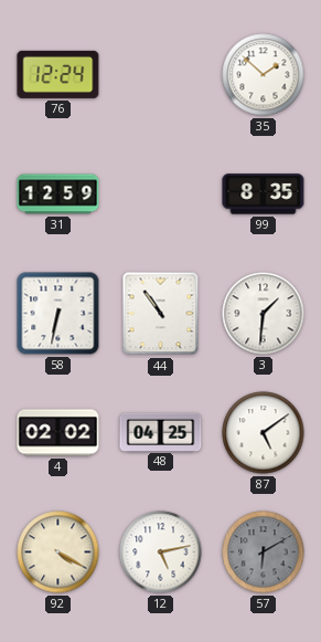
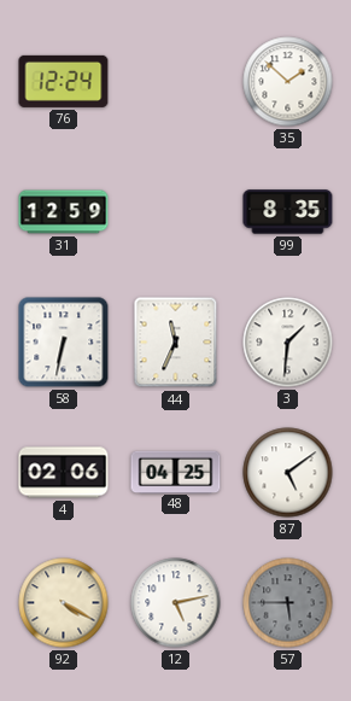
44: 10:54 -> 11:34 (176, 343)
4: 02:02 -> 02:06 (64, 473)
57: 6:10 -> 5:45 (288, 603)
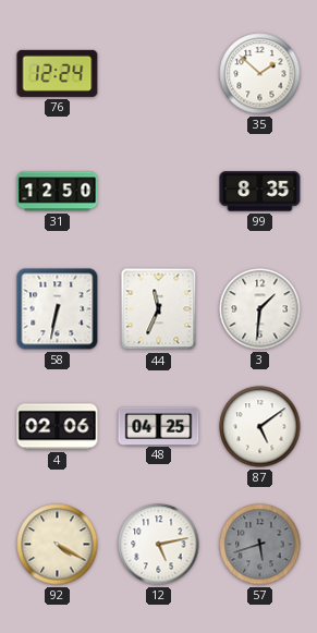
31: 12:59 -> 12:50 (58, 192)
57: 5:45 -> 5:42 (260, 545)
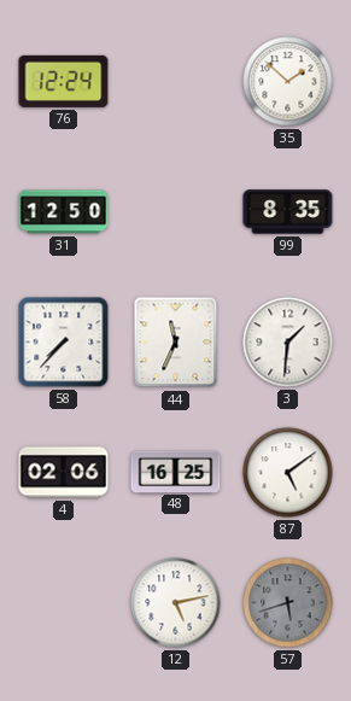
58: 6:32 -> 7:37 (64, 343)
48: 04:25 -> 16:25 (176, 472)
92: 4:20 -> none (58, 545)
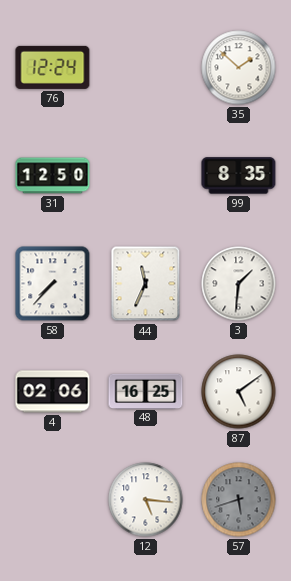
12: 5:13 -> 5:16 (146, 500)
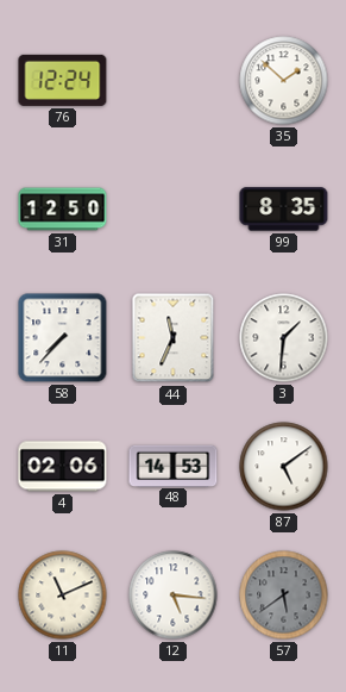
48: 16:25 -> 14:53 (174, 466)
11: none -> 11:11 (63, 596)
57: 5:42 -> 5:39 (284, 596)
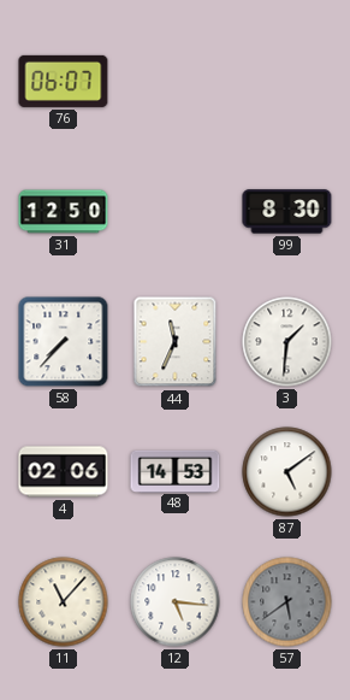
76: 12:24 -> 06:07 (64, 81)
35: 1:52 -> none (284, 81)
99: 8:35 -> 8:30 (287, 212)
11: 11:11 -> 11:07 (64, 602)
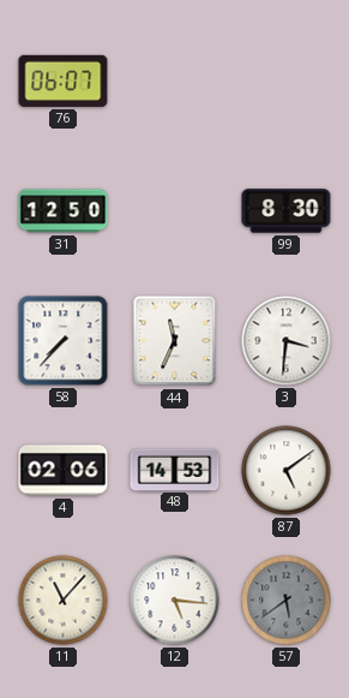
3: 1:31 -> 3:31 (287, 341)
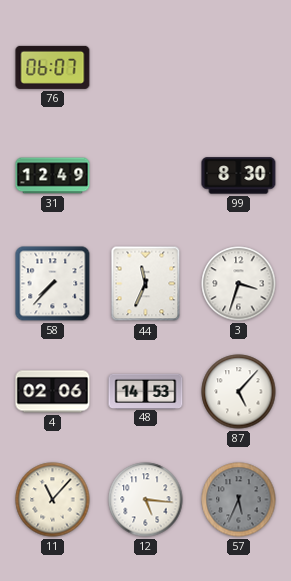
31: 12:50 -> 12:49 (53, 176)
3: 3:31 -> 3:33 (239, 284)
87: 5:09 -> 5:07 (239, 392)
57: 5:39 -> 5:34 (239, 500)
